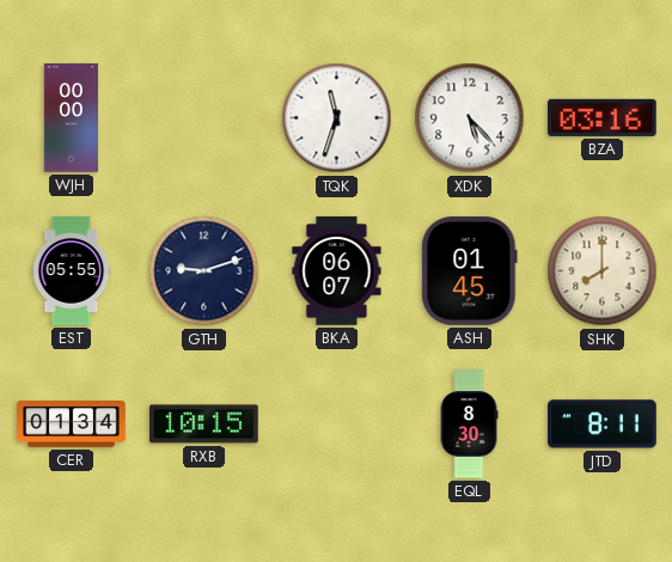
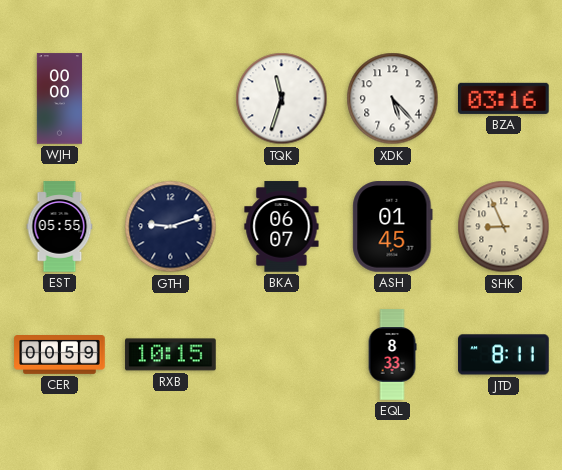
SHK: 8:00 -> 8:56 (504, 227)
CER: 01:34 -> 00:59 (60, 355)
EQL: 8:30 -> 8:33 (392, 355)
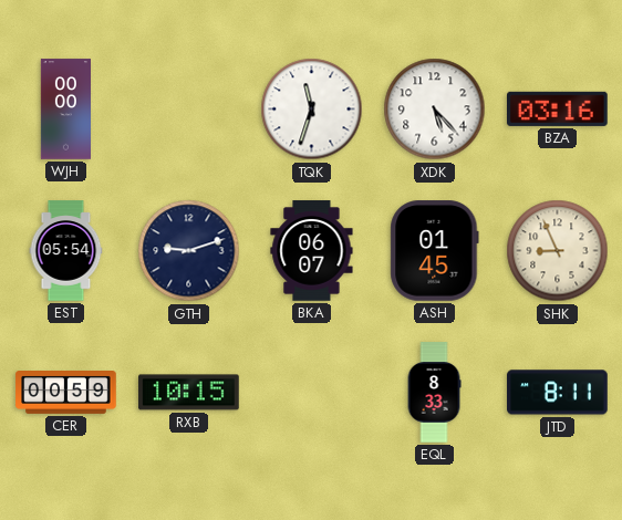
EST: 05:55 -> 05:54 (66, 251)
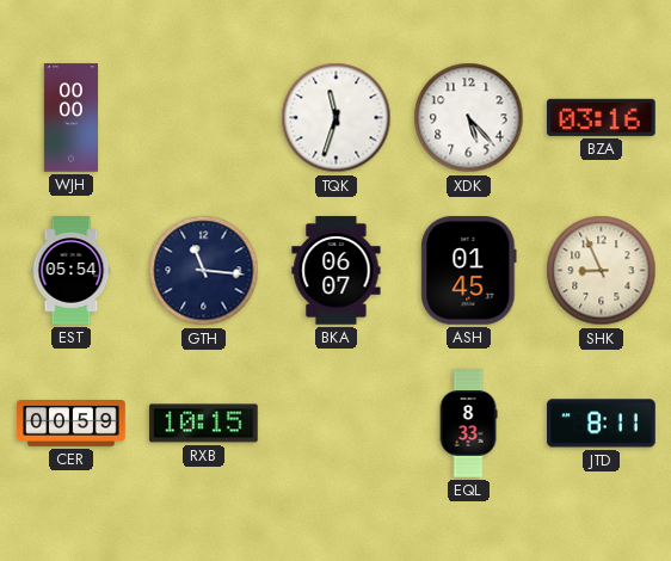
GTH: 9:12 -> 11:16 (204, 271)
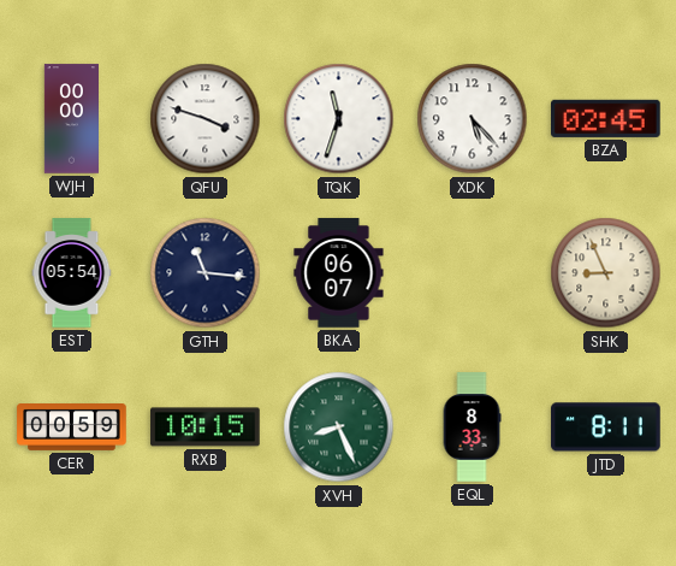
QFU: none -> 3:48 (206, 119)
BZA: 03:16 -> 02:45 (606, 118)
ASH: 01:45 -> none (469, 271)
XVH: none -> 8:26 (339, 428)
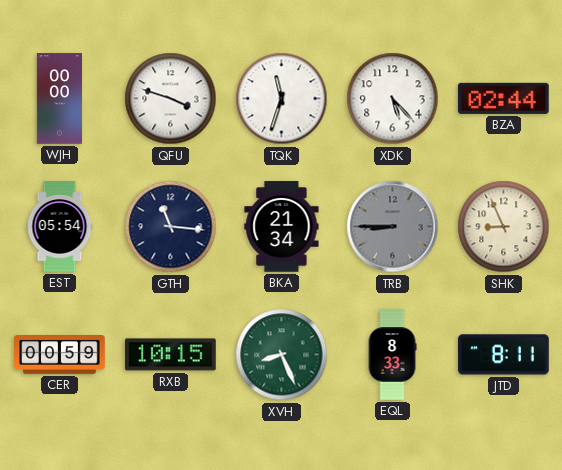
BZA: 02:45 -> 02:44 (504, 98)
BKA: 06:07 -> 21:34 (282, 227)
TRB: none -> 8:45 (393, 227)
